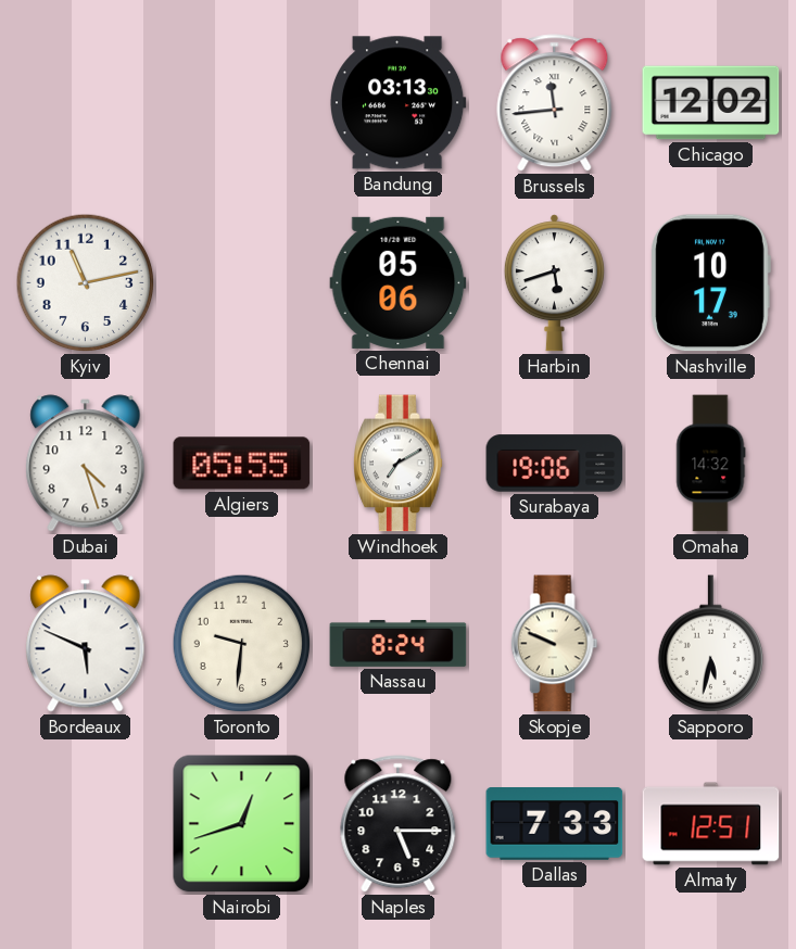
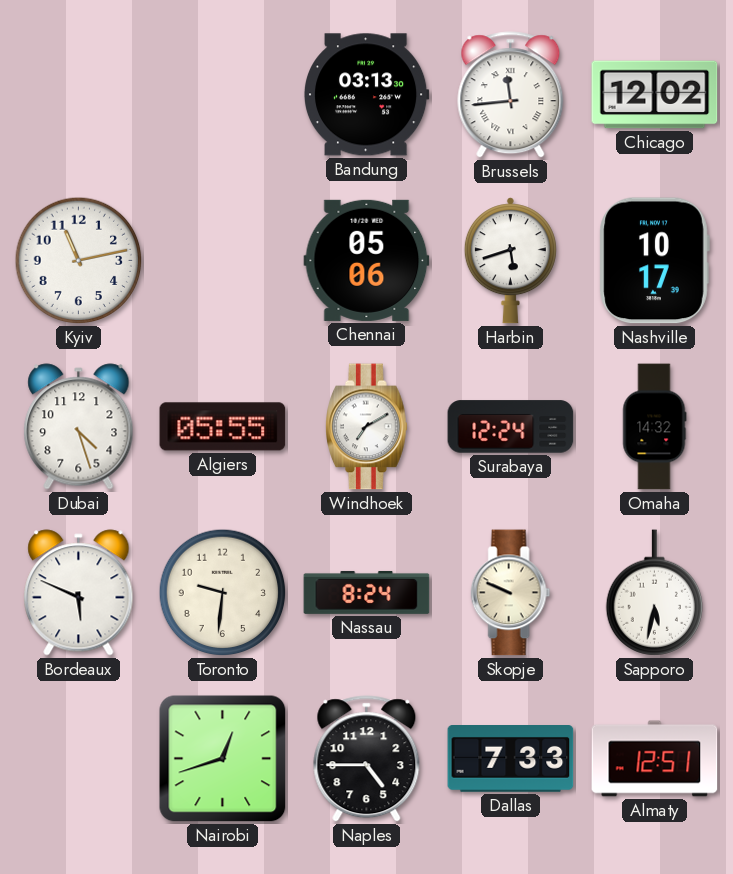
Surabaya: 19:06 -> 12:24 (511, 427)
Naples: 5:15 -> 4:45 (367, 759)
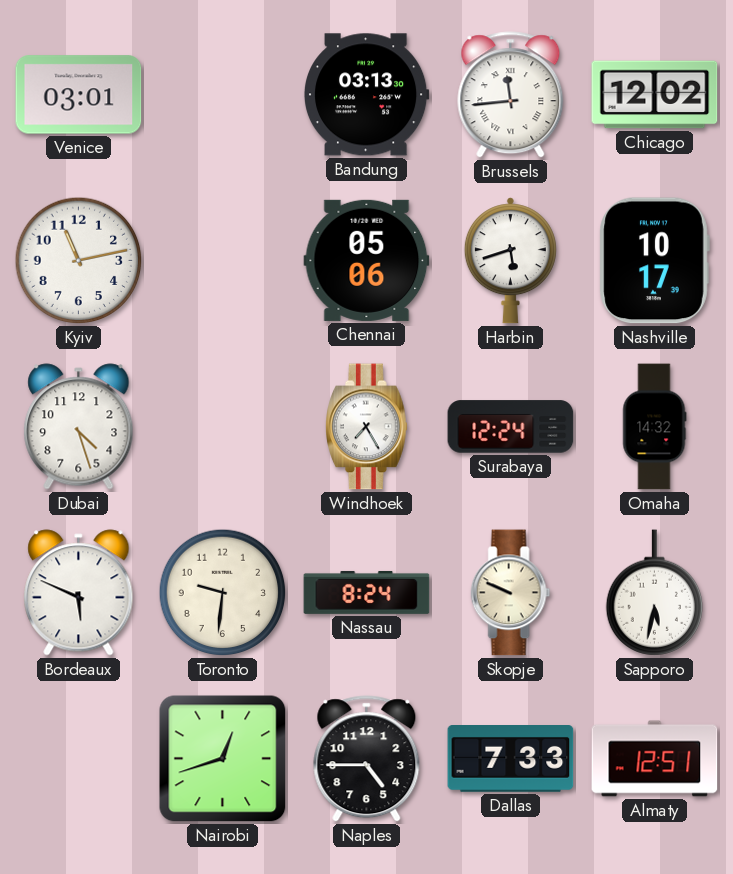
Venice: none -> 03:01 (79, 95)
Algiers: 05:55 -> none (223, 427)
Windhoek: 7:10 -> 7:25 (367, 427)
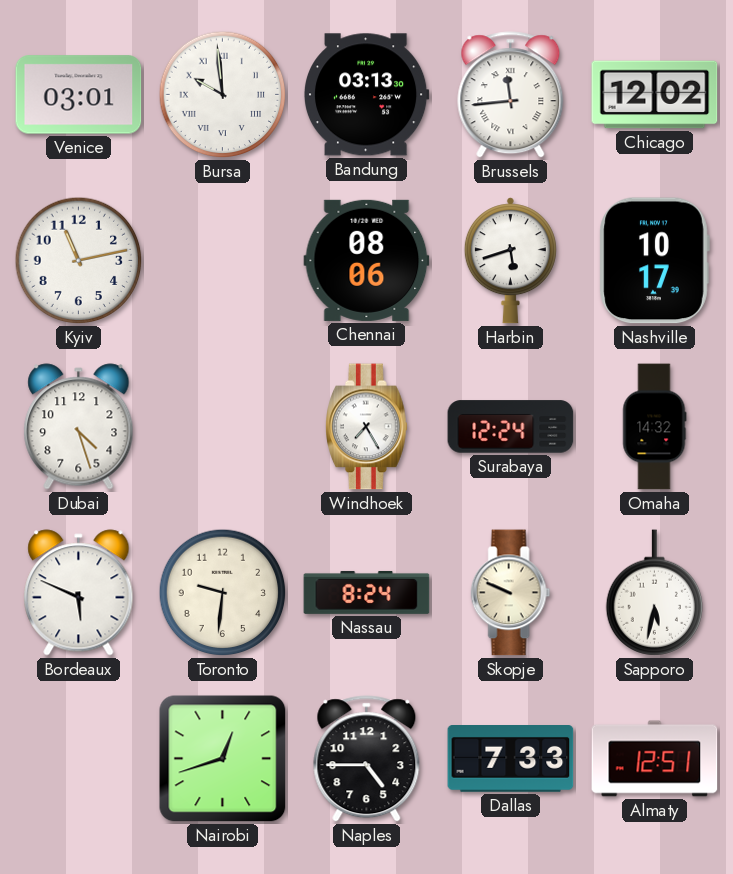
Bursa: none -> 9:59 (223, 95)
Chennai: 05:06 -> 08:06 (367, 260)
